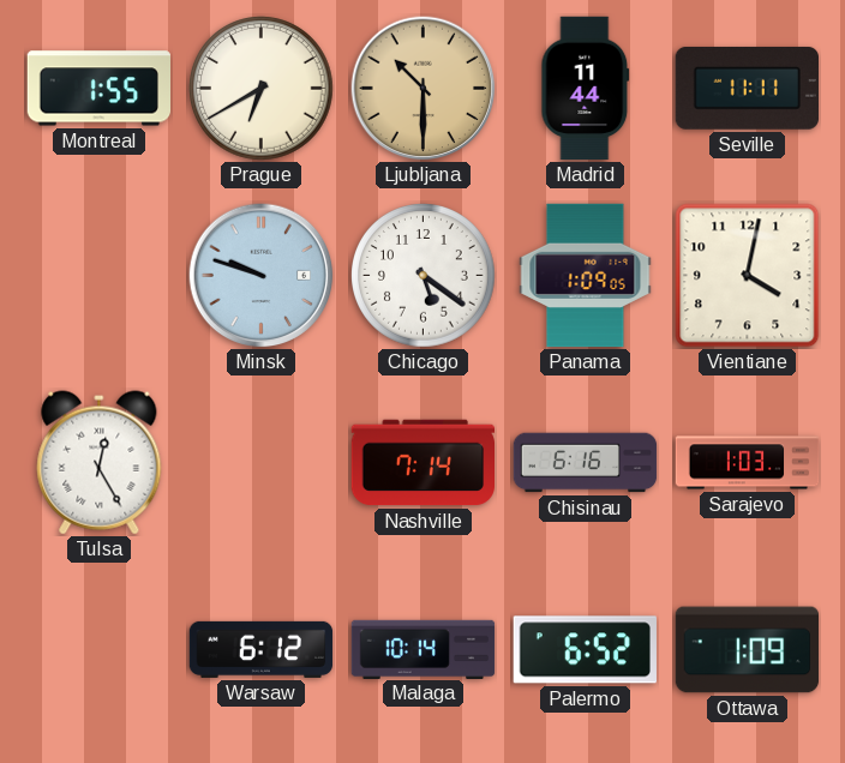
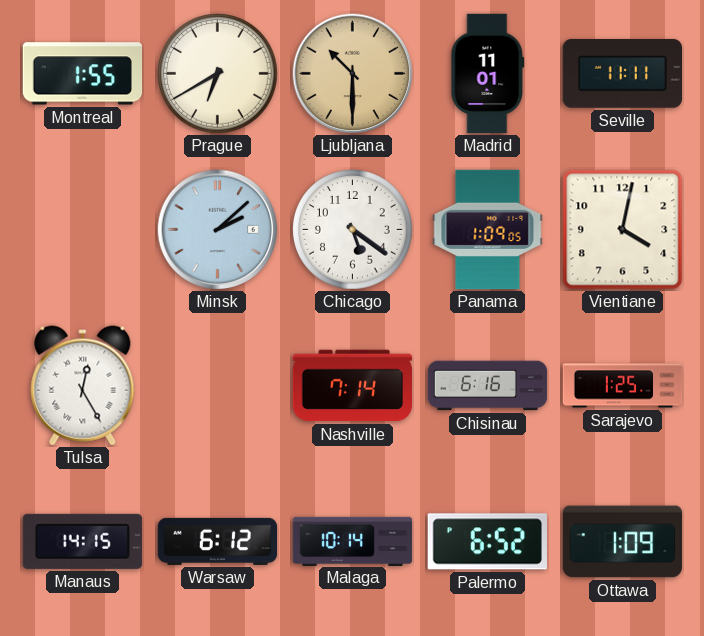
Madrid: 11:44 -> 11:01 (488, 74)
Minsk: 9:48 -> 2:08 (218, 230)
Sarajevo: 1:03 -> 1:25 (623, 386)
Manaus: none -> 14:15 (82, 541)
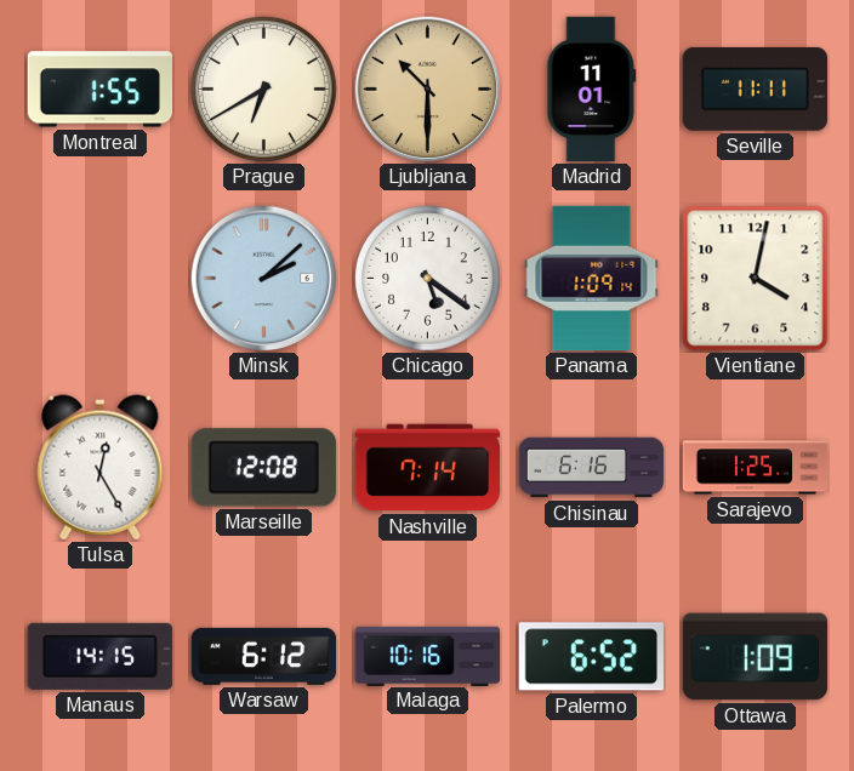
Panama: 1:09:05 -> 1:09:14 (592, 279)
Marseille: none -> 12:08 (263, 468)
Malaga: 10:14 -> 10:16 (428, 656)
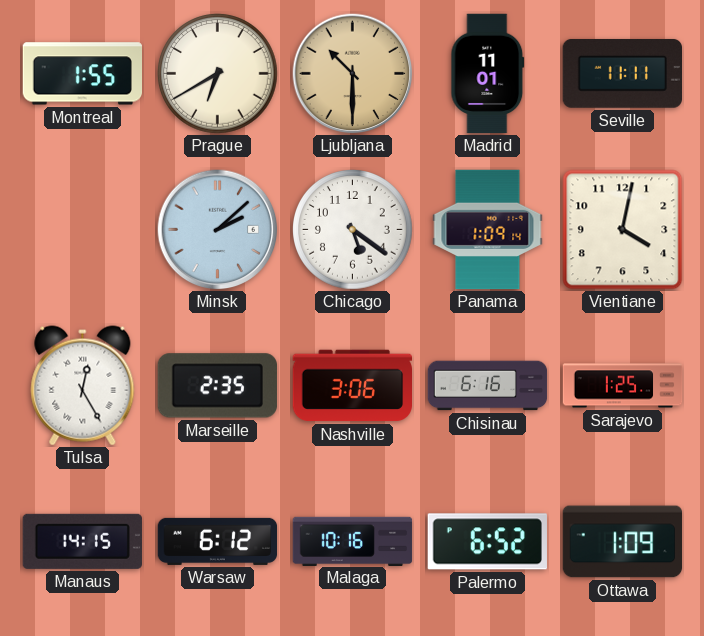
Marseille: 12:08 -> 2:35 (217, 386)
Nashville: 7:14 -> 3:06 (353, 386)
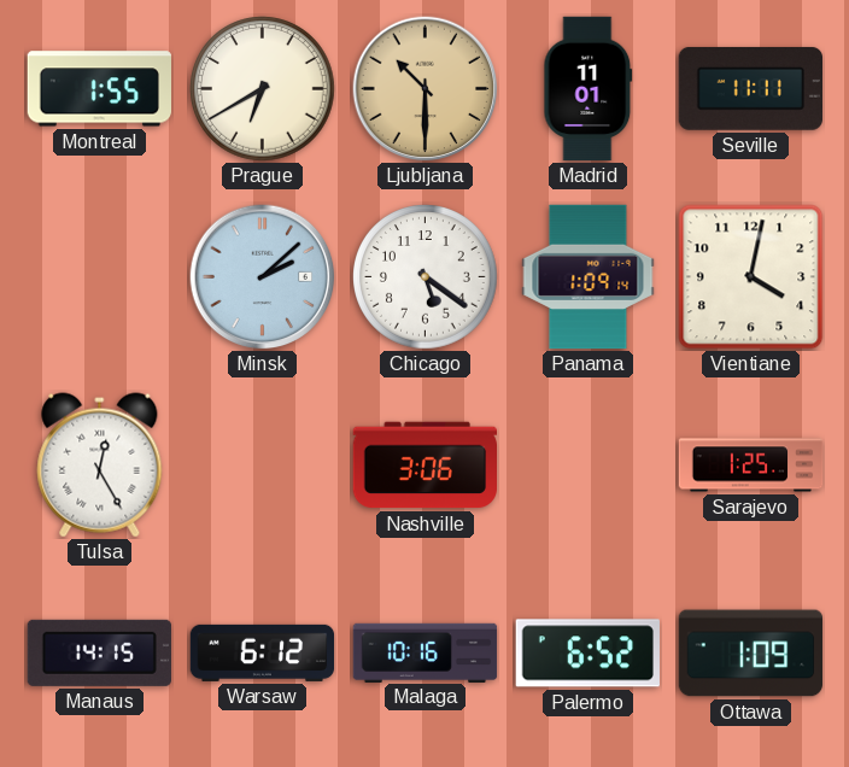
Marseille: 2:35 -> none (217, 386)
Chisinau: 6:16 -> none (488, 386)
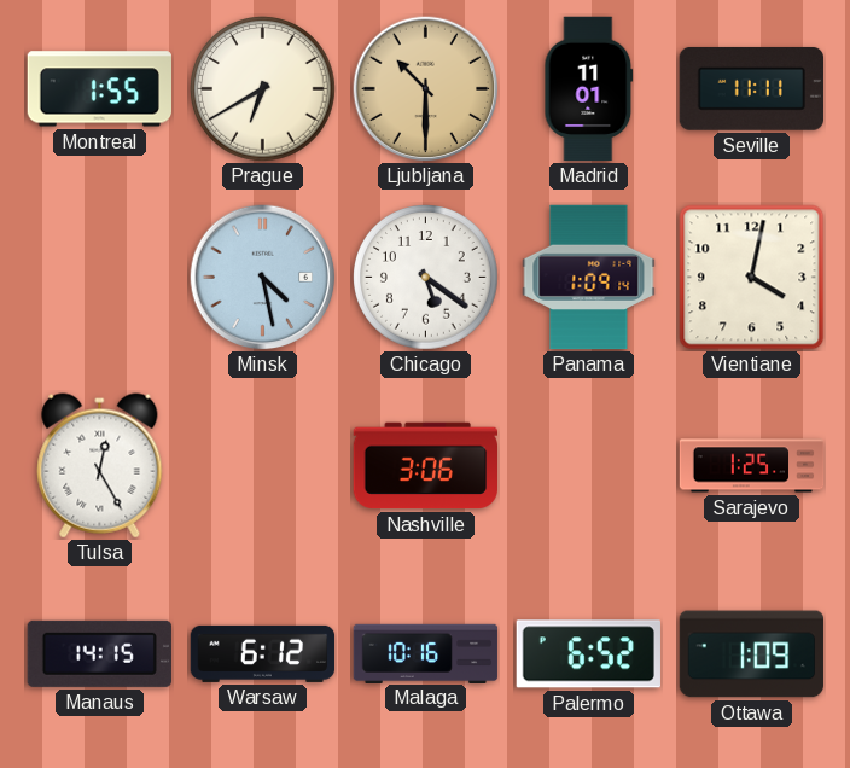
Minsk: 2:08 -> 4:28 (263, 278)
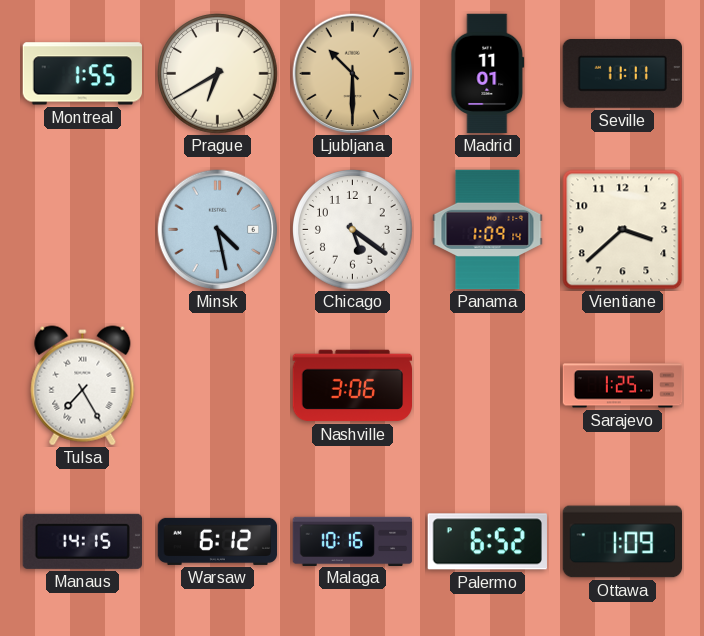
Vientiane: 4:02 -> 3:38 (623, 230)
Tulsa: 12:25 -> 7:25 (83, 386)
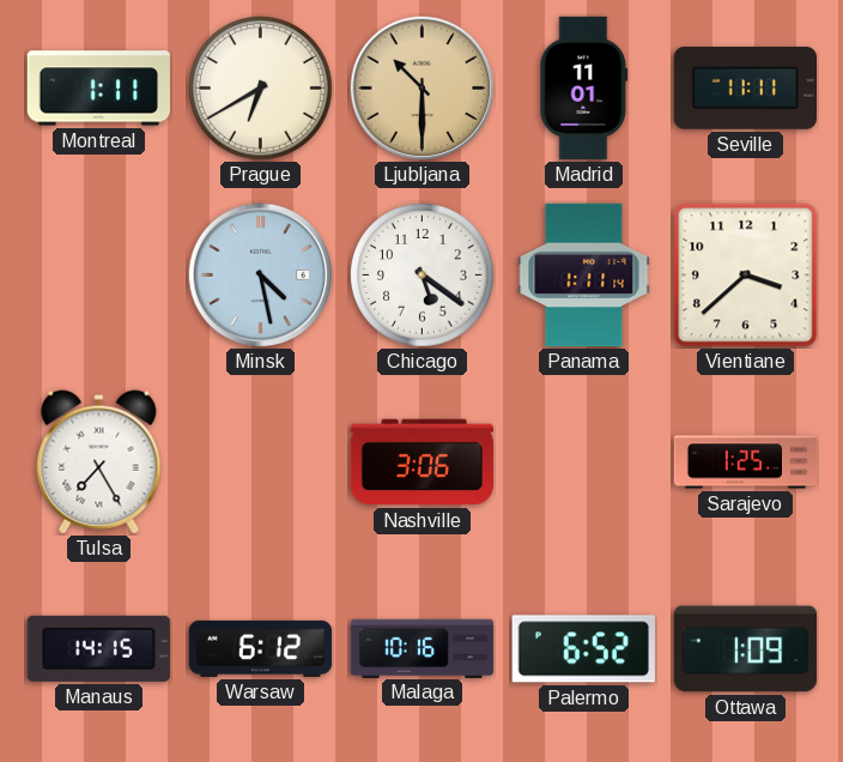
Montreal: 1:55 -> 1:11 (98, 89)
Panama: 1:09 -> 1:11 (584, 276)
